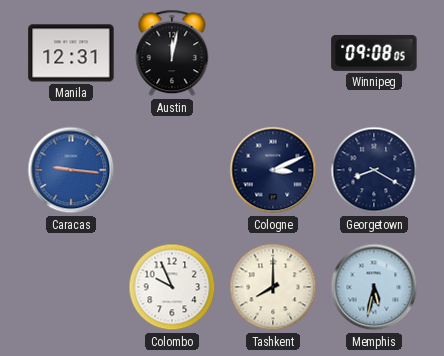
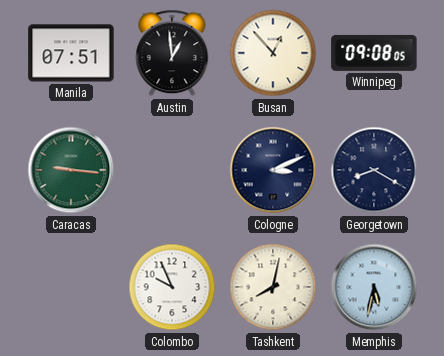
Manila: 12:31 -> 07:51 (71, 53)
Austin: 12:02 -> 12:59 (172, 53)
Busan: none -> 12:53 (273, 53)
Caracas dial: blue -> green (71, 170)
Tashkent: 8:00 -> 8:02 (273, 287)
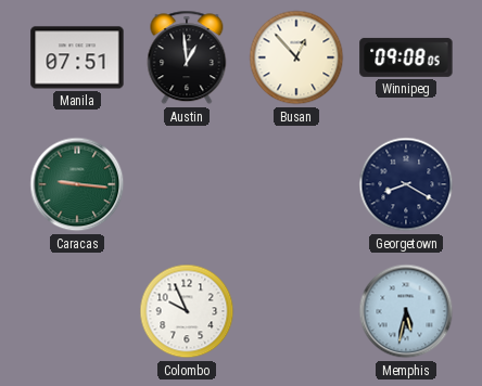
Cologne: 3:11 -> none (273, 170)
Tashkent: 8:02 -> none (273, 287)
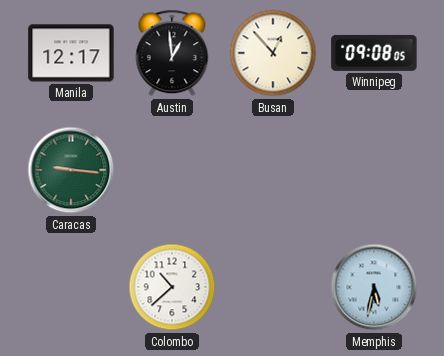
Manila: 07:51 -> 12:17 (71, 53)
Georgetown: 8:20 -> none (406, 184)
Colombo: 9:56 -> 10:38 (172, 287)
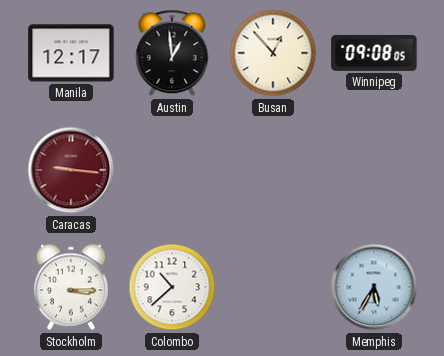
Caracas dial: green -> burgundy (71, 170)
Stockholm: none -> 3:15 (71, 287)
Memphis: 5:32 -> 5:35 (374, 287)
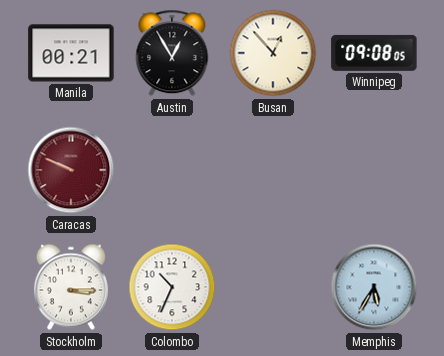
Manila: 12:17 -> 00:21 (71, 53)
Austin: 12:59 -> 12:55 (172, 53)
Caracas: 9:16 -> 9:49 (71, 170)
Colombo: 10:38 -> 10:34 (172, 287)
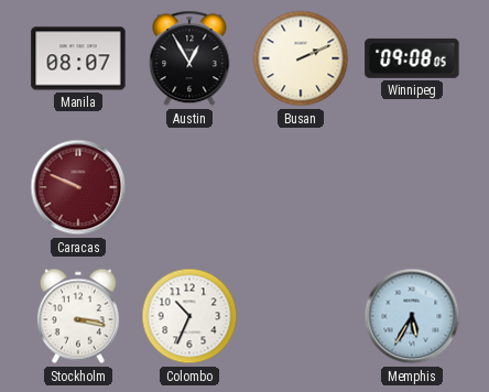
Manila: 00:21 -> 08:07 (78, 58)
Busan: 12:53 -> 2:11 (301, 58)
Stockholm: 3:15 -> 3:17 (78, 316)
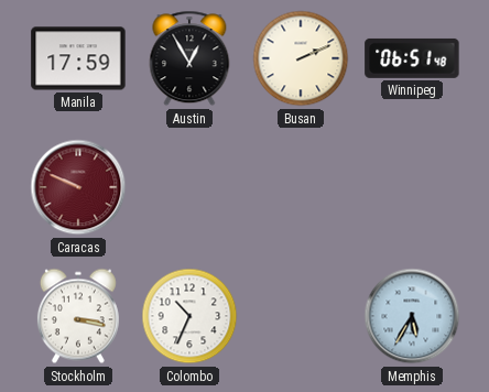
Manila: 08:07 -> 17:59 (78, 58)
Winnipeg: 09:08 -> 06:51 (412, 58)
